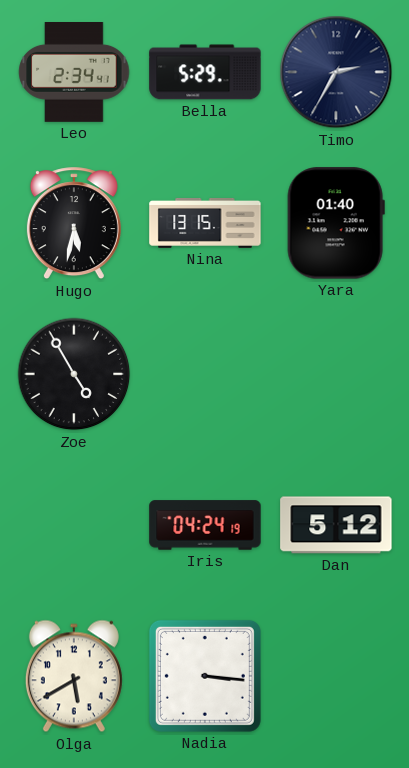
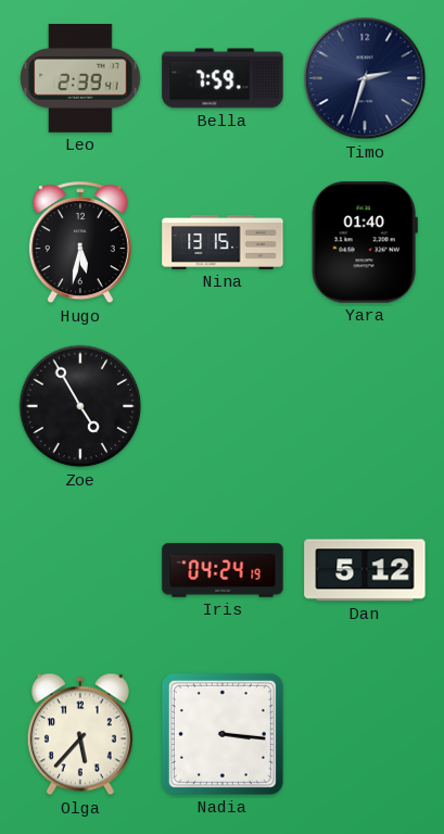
Leo: 2:34 -> 2:39 (80, 79)
Bella: 5:29 -> 7:59 (223, 78)
Timo: 2:35 -> 2:33 (365, 78)
Olga: 5:40 -> 5:37 (80, 734)
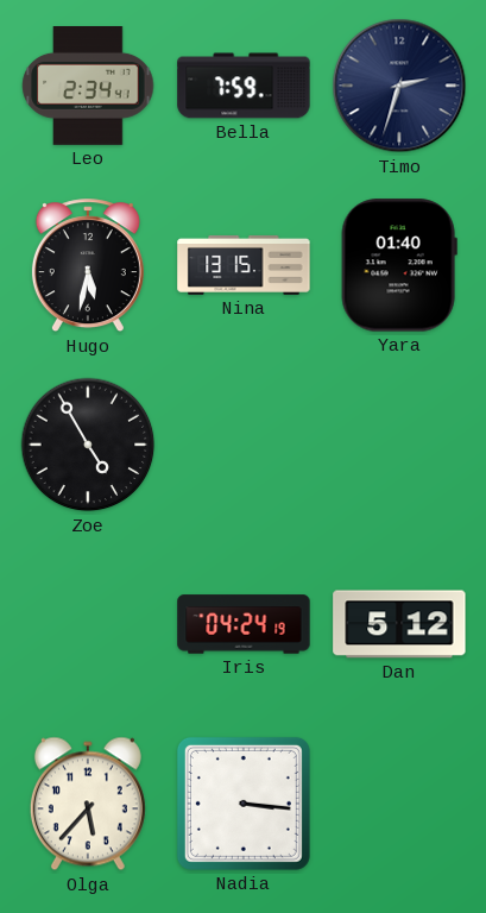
Leo: 2:39 -> 2:34 (88, 87)
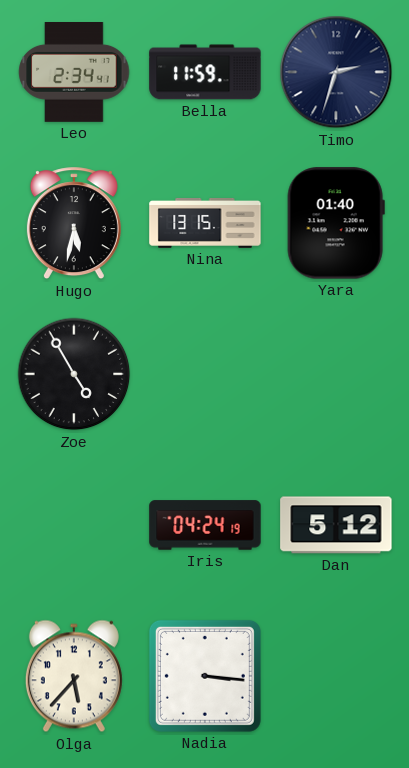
Bella: 7:59 -> 11:59 (205, 72)
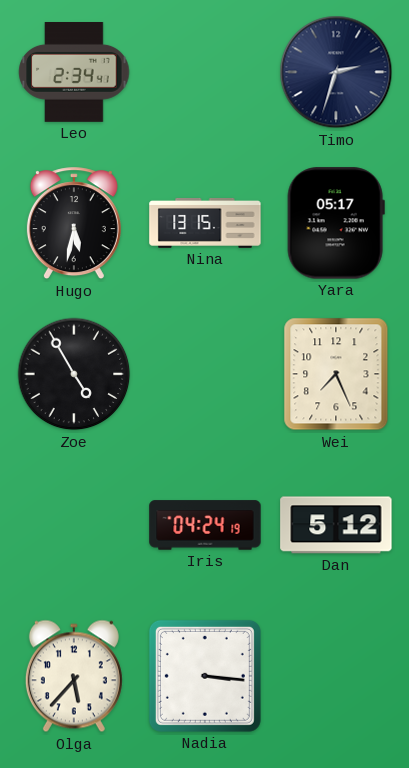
Bella: 11:59 -> none (205, 72)
Yara: 01:40 -> 05:17 (336, 223)
Wei: none -> 7:26 (336, 374)
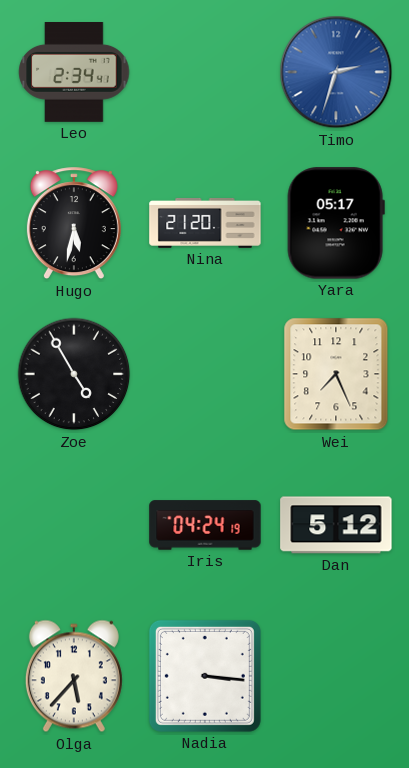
Timo dial: navy -> blue (336, 72)
Nina: 13:15 -> 21:20 (205, 223)
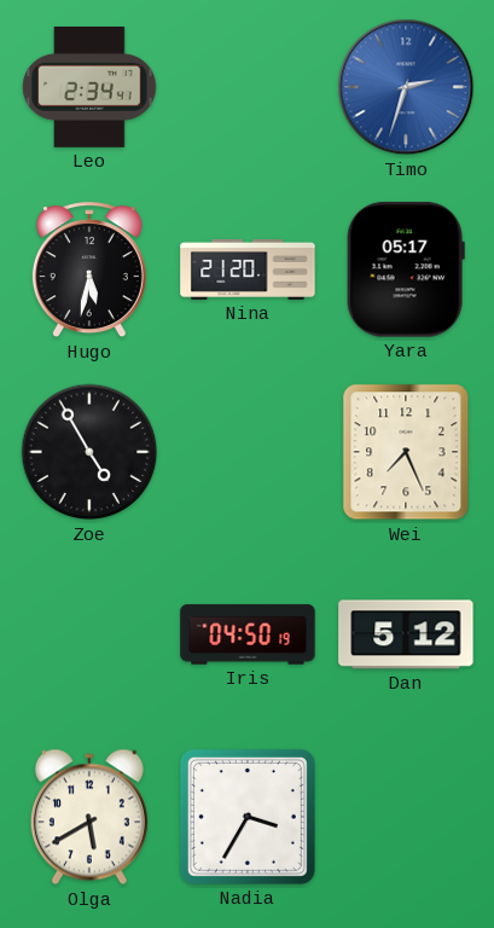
Iris: 04:24 -> 04:50 (248, 634)
Olga: 5:37 -> 5:40 (89, 817)
Nadia: 3:16 -> 3:35 (248, 817)
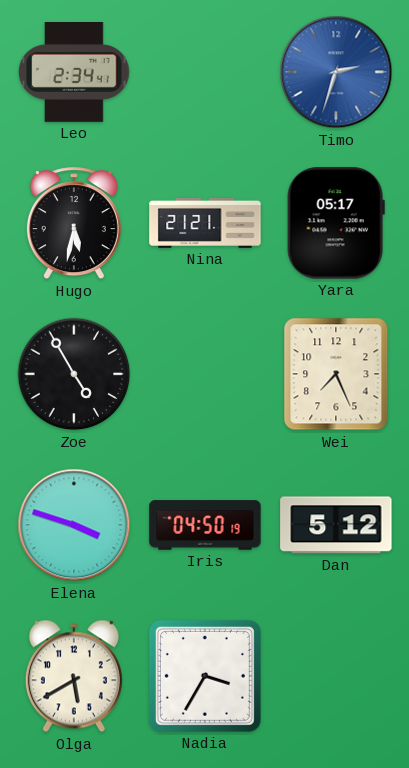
Nina: 21:20 -> 21:21 (205, 223)
Elena: none -> 3:48 (74, 525)
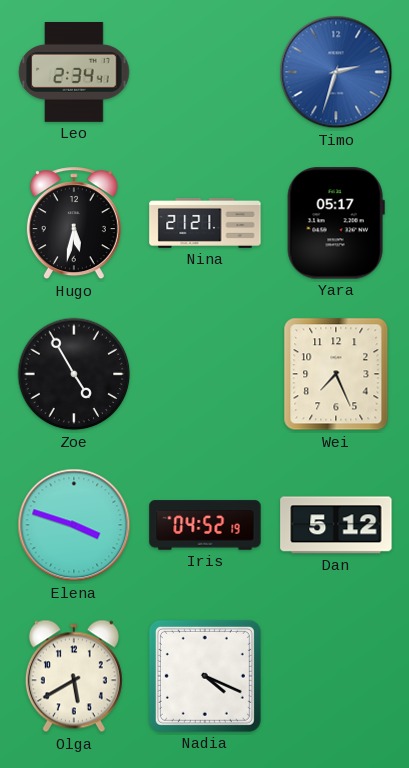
Iris: 04:50 -> 04:52 (205, 525)
Nadia: 3:35 -> 4:19 (205, 676)
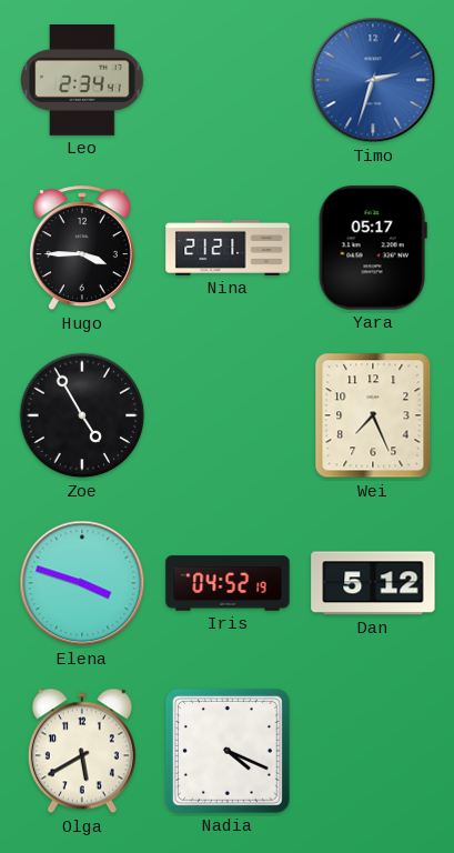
Hugo: 5:32 -> 3:45 (82, 249)
